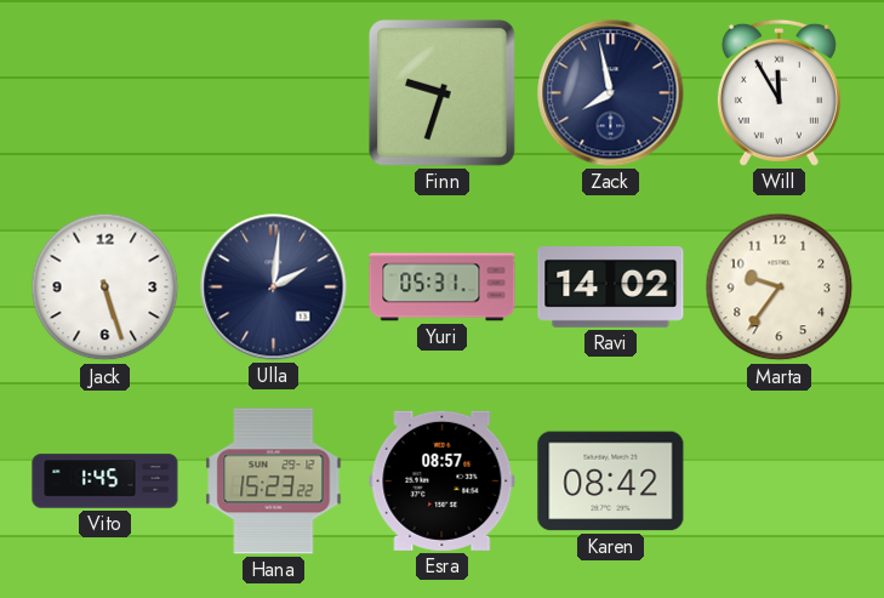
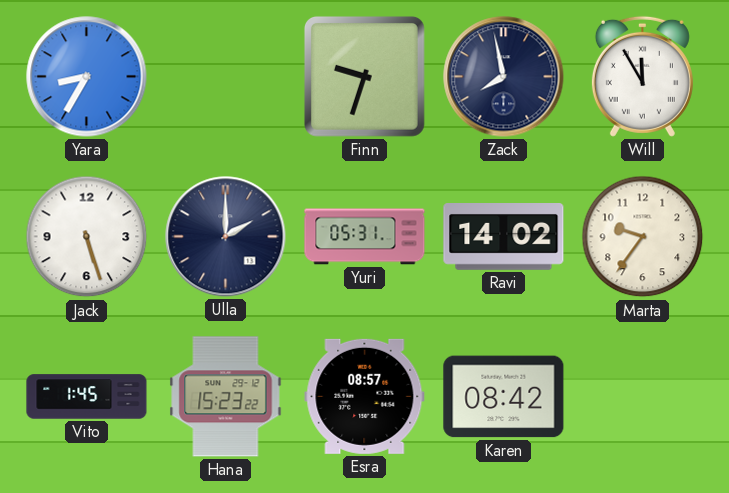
Yara: none -> 8:35 (87, 77)
Ulla: 2:01 -> 2:00 (226, 237)
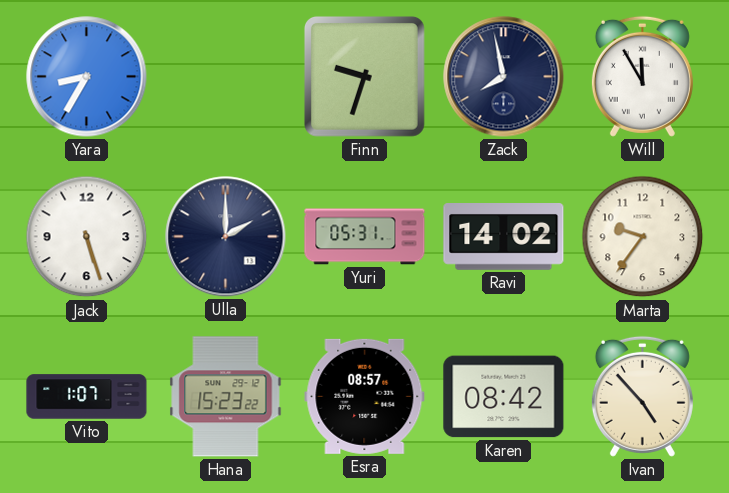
Vito: 1:45 -> 1:07 (87, 397)
Ivan: none -> 4:53 (642, 396)
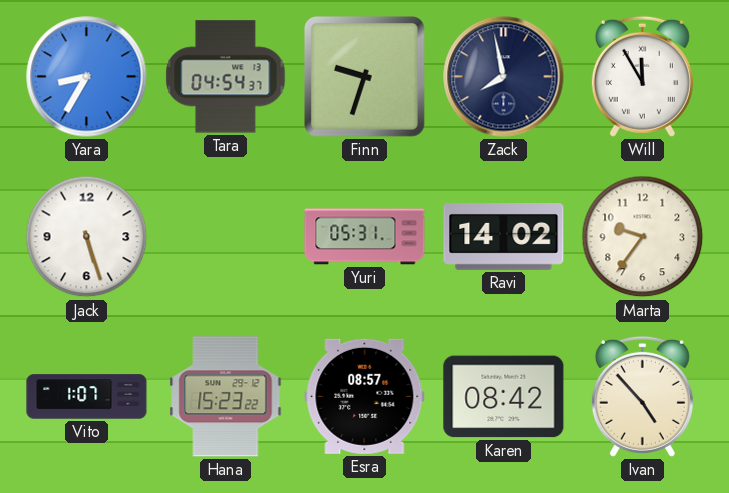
Tara: none -> 04:54 (226, 77)
Ulla: 2:00 -> none (226, 237)
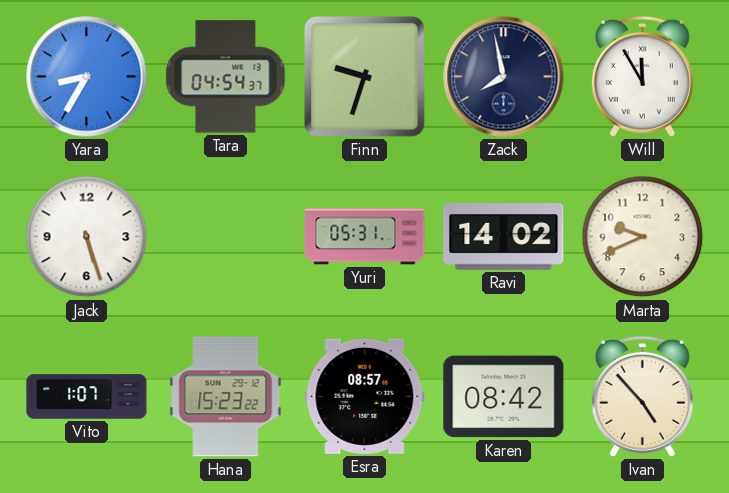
Marta: 9:36 -> 9:41 (643, 237)
